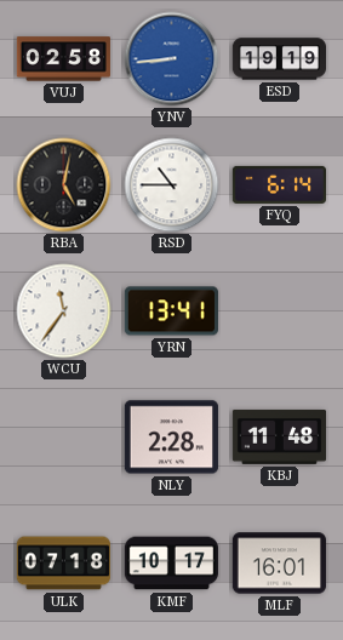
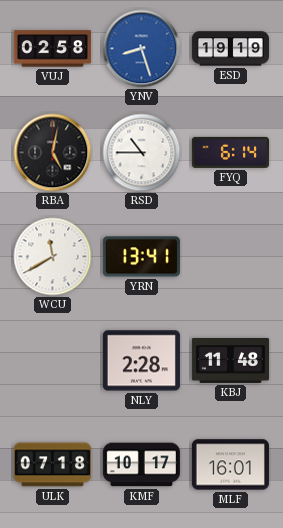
YNV: 8:44 -> 8:27 (142, 49)
WCU: 11:36 -> 11:40 (53, 257)
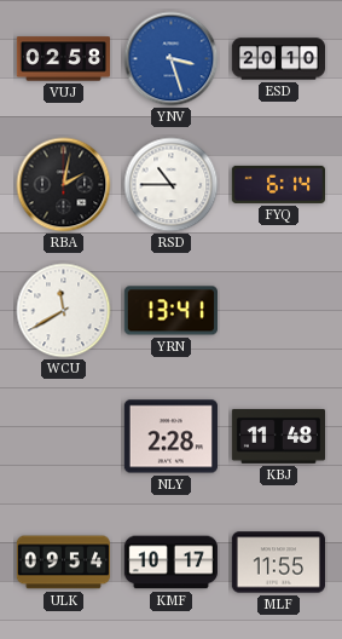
YNV: 8:27 -> 3:27 (172, 59)
ESD: 19:19 -> 20:10 (278, 59)
RBA: 5:02 -> 2:02 (64, 185)
ULK: 07:18 -> 09:54 (63, 563)
MLF: 16:01 -> 11:55 (278, 563)
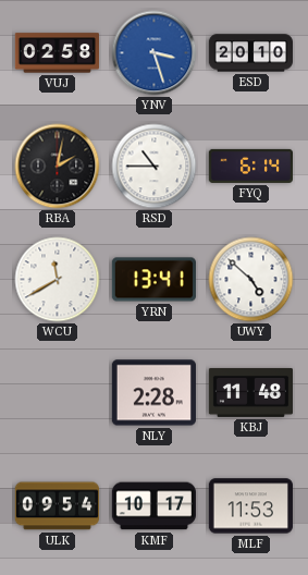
UWY: none -> 4:52 (251, 280)
MLF: 11:55 -> 11:53 (250, 506)
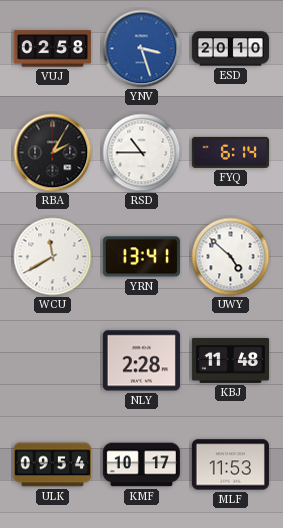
RBA: 2:02 -> 2:05 (53, 153)
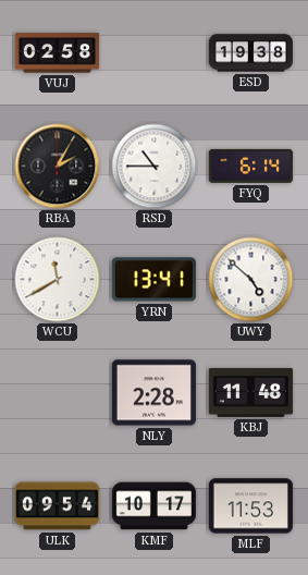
YNV: 3:27 -> none (142, 49)
ESD: 20:10 -> 19:38 (250, 53)
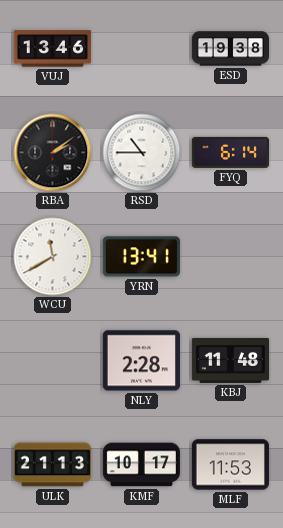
VUJ: 02:58 -> 13:46 (52, 49)
RBA: 2:05 -> 2:09 (53, 153)
UWY: 4:52 -> none (251, 280)
ULK: 09:54 -> 21:13 (52, 465)
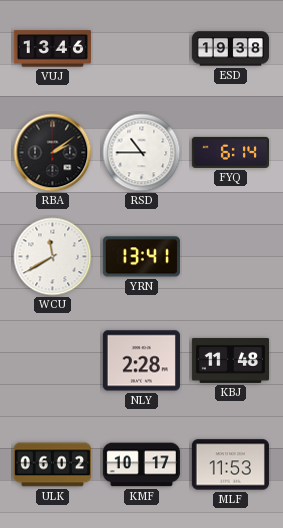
ULK: 21:13 -> 06:02 (52, 465)
